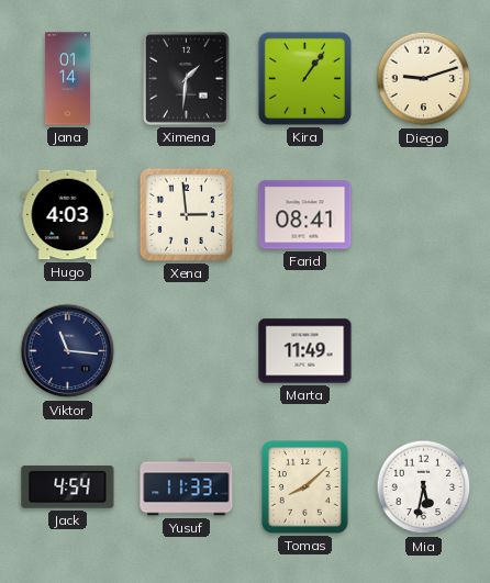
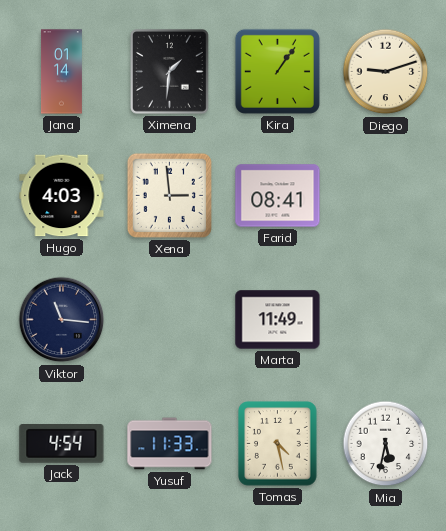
Tomas: 8:08 -> 4:28 (278, 444)
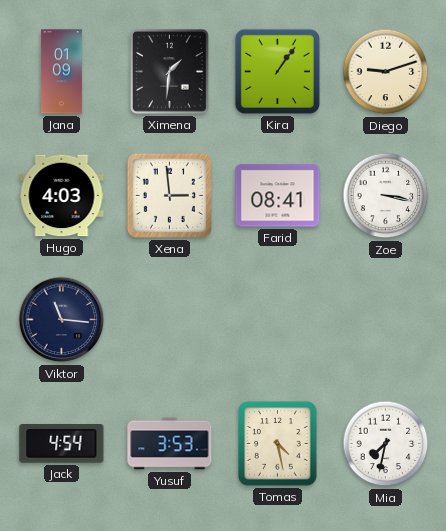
Jana: 01:14 -> 01:09 (62, 72)
Zoe: none -> 3:17 (386, 196)
Marta: 11:49 -> none (278, 320)
Yusuf: 11:33 -> 3:53 (170, 444)
Mia: 5:32 -> 7:32 (386, 444)
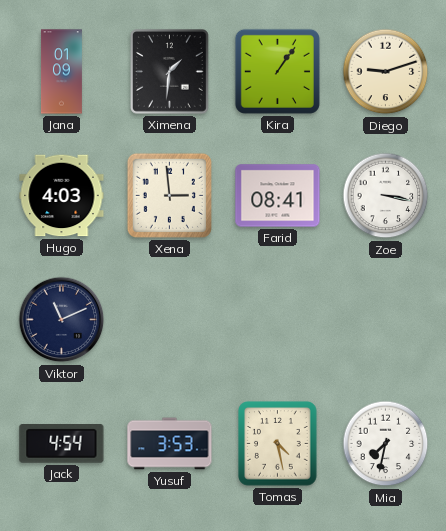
Viktor: 11:16 -> 11:11 (62, 320)
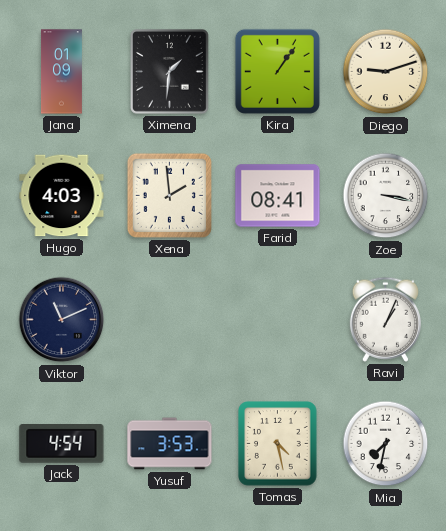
Xena: 2:59 -> 1:59 (169, 195)
Ravi: none -> 1:04 (385, 319)
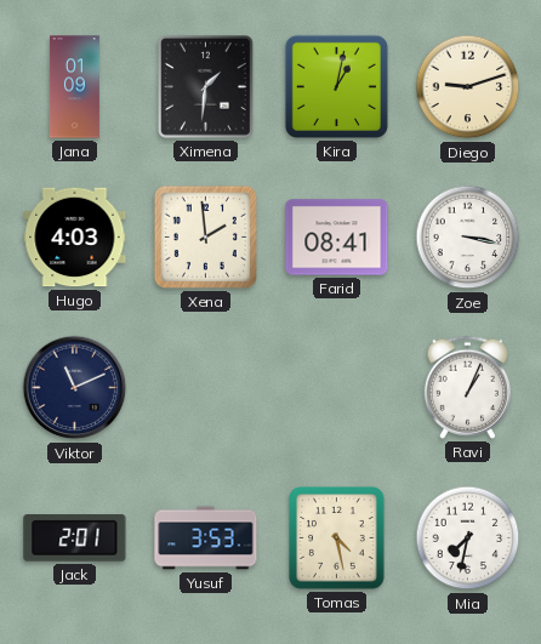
Kira: 1:06 -> 1:02 (336, 86)
Jack: 4:54 -> 2:01 (75, 538)
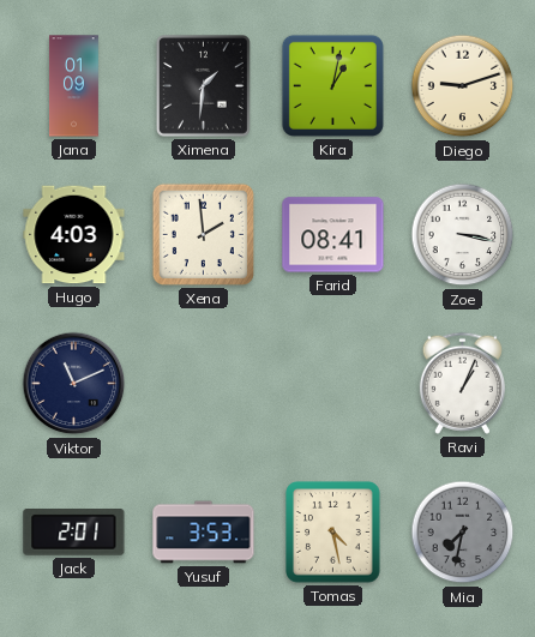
Mia dial: white -> grey (463, 533)
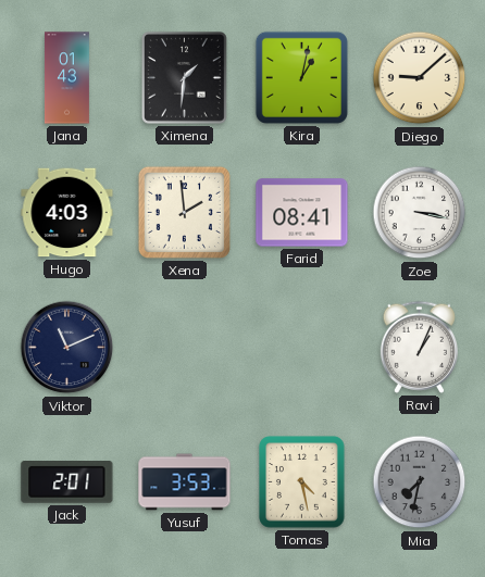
Jana: 01:09 -> 01:43 (67, 78)
Diego: 9:12 -> 9:08 (420, 78)
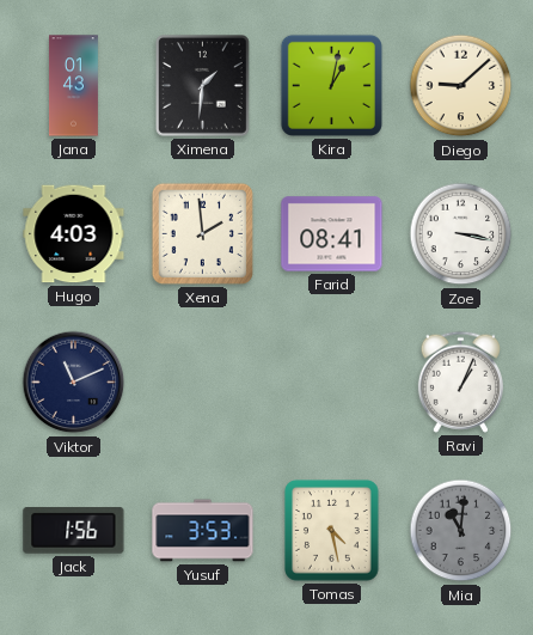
Jack: 2:01 -> 1:56 (74, 531)
Mia: 7:32 -> 11:01 (461, 531)
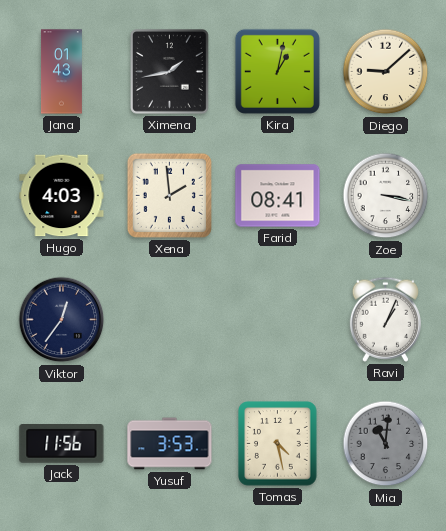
Ximena: 1:31 -> 1:43 (170, 72)
Viktor: 11:11 -> 12:36 (62, 320)
Jack: 1:56 -> 11:56 (62, 444)
